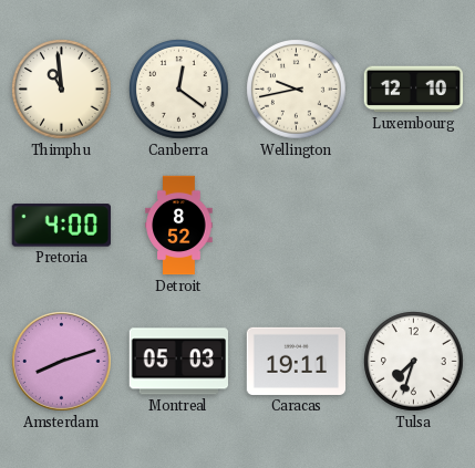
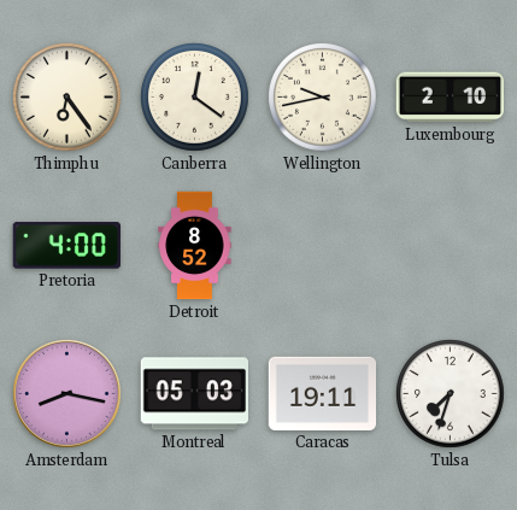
Thimphu: 10:59 -> 6:24 (67, 98)
Luxembourg: 12:10 -> 2:10 (451, 98)
Amsterdam: 8:12 -> 8:17 (67, 394)
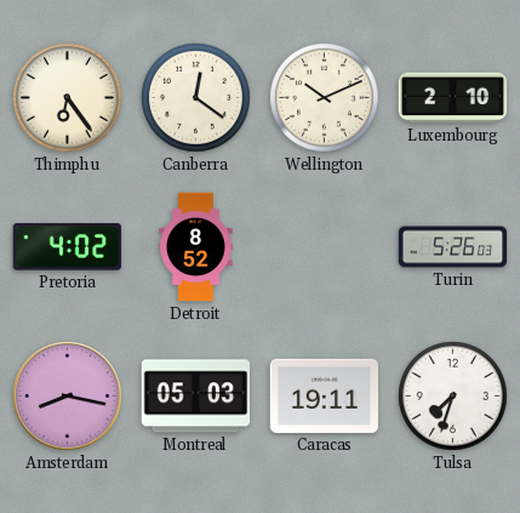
Wellington: 9:43 -> 10:11 (325, 98)
Pretoria: 4:00 -> 4:02 (67, 247)
Turin: none -> 5:26 (453, 247)
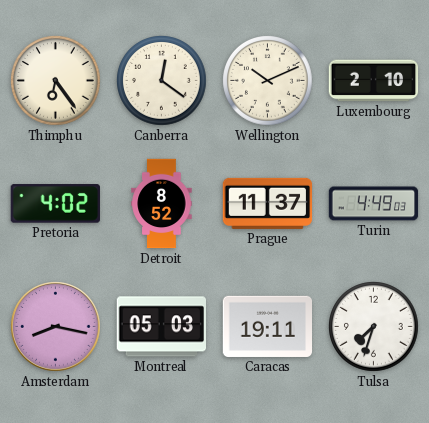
Prague: none -> 11:37 (268, 203)
Turin: 5:26 -> 4:49 (374, 204)
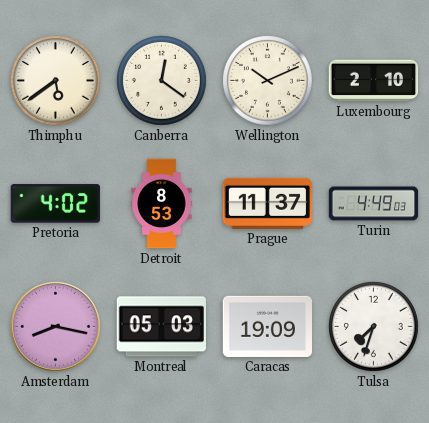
Thimphu: 6:24 -> 5:39 (56, 81)
Detroit: 8:52 -> 8:53 (162, 204)
Caracas: 19:11 -> 19:09 (268, 326)
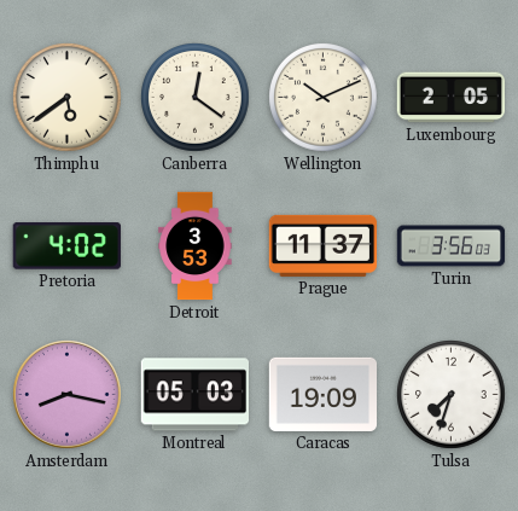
Luxembourg: 2:10 -> 2:05 (452, 98)
Detroit: 8:53 -> 3:53 (196, 246)
Turin: 4:49 -> 3:56 (452, 246)
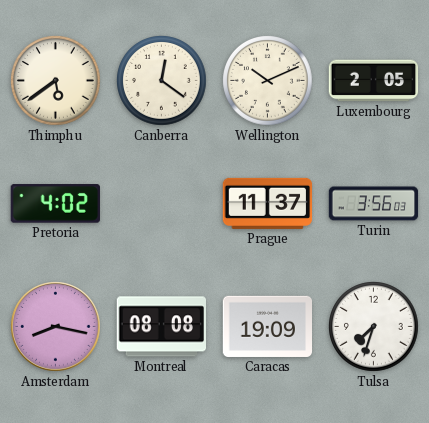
Detroit: 3:53 -> none (196, 246)
Montreal: 05:03 -> 08:08 (161, 327)
